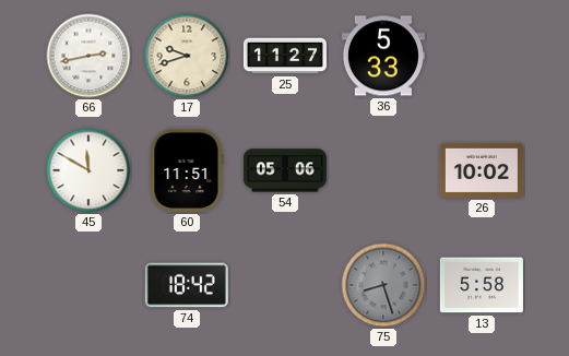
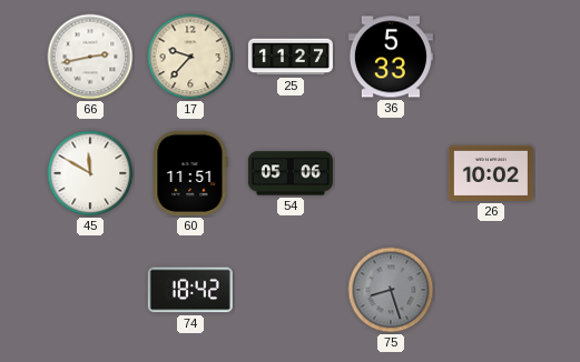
17: 9:42 -> 9:37 (190, 57)
13: 5:58 -> none (482, 285)
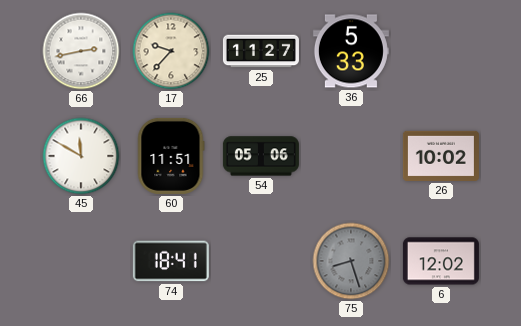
74: 18:42 -> 18:41 (171, 261)
6: none -> 12:02 (441, 261)
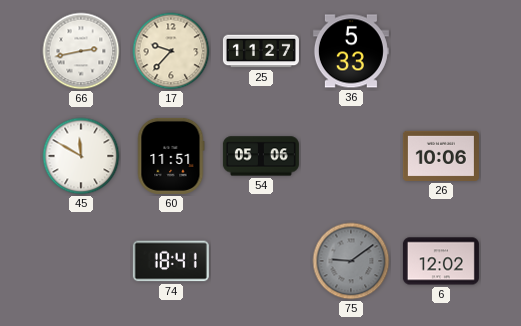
26: 10:02 -> 10:06 (441, 156)
75: 8:27 -> 9:09 (351, 261)
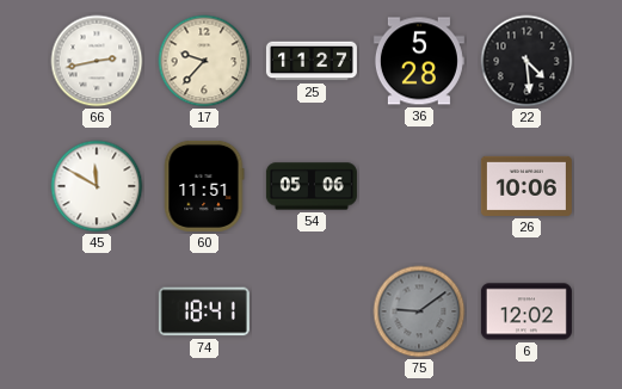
36: 5:33 -> 5:28 (419, 61)
22: none -> 4:29 (526, 61)
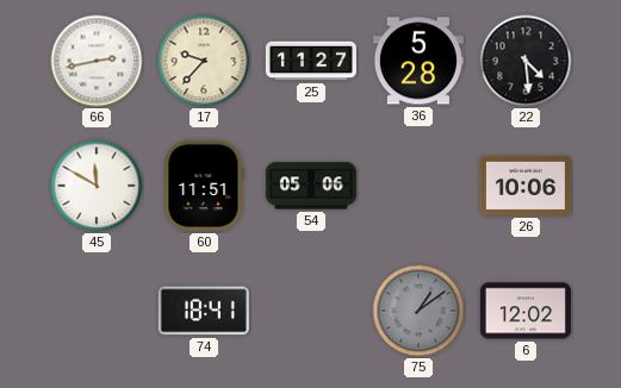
75: 9:09 -> 1:09 (418, 311)
